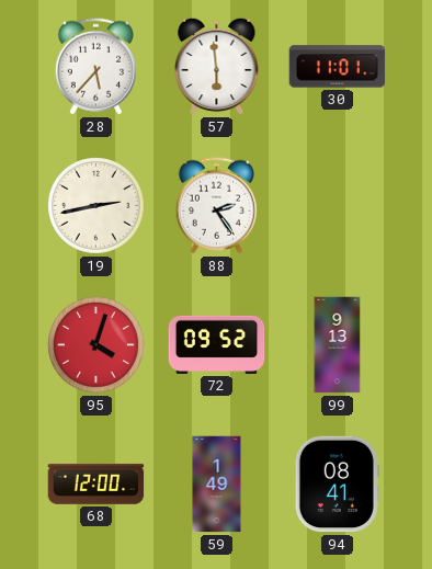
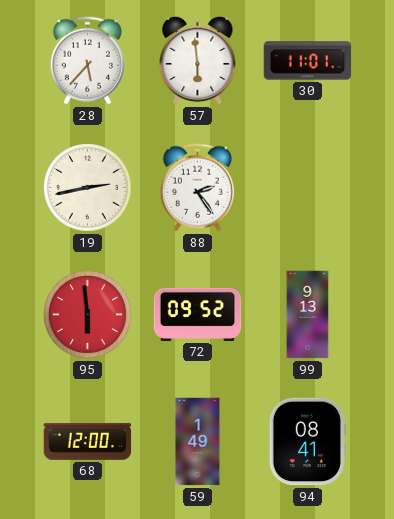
95: 4:03 -> 5:59 (88, 315)
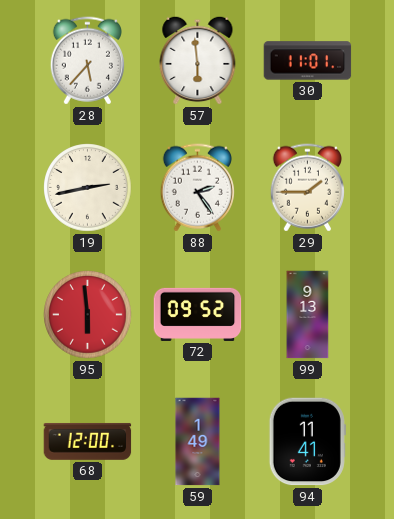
29: none -> 1:45 (307, 188)
94: 08:41 -> 11:41 (307, 442)
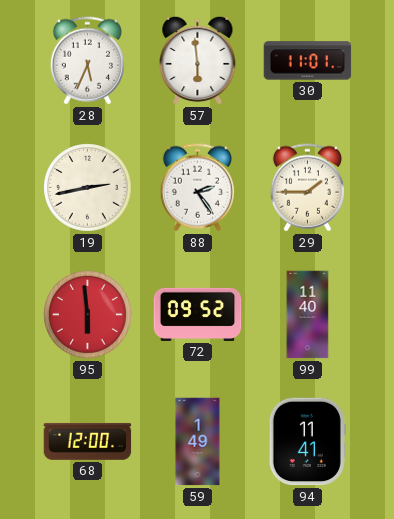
28: 5:37 -> 5:34 (87, 61)
99: 9:13 -> 11:40 (308, 315)
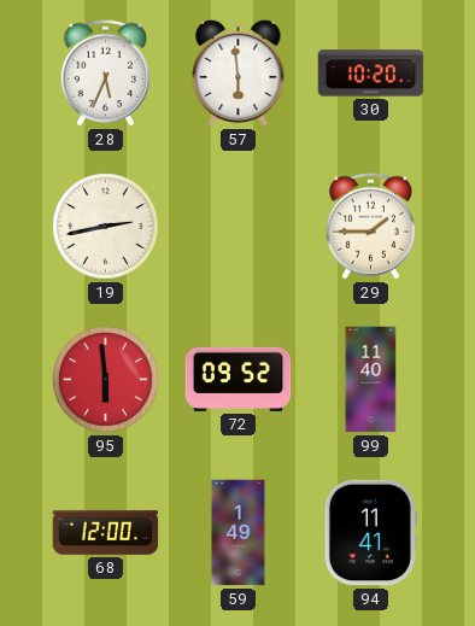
30: 11:01 -> 10:20 (371, 74)
88: 2:24 -> none (197, 188)
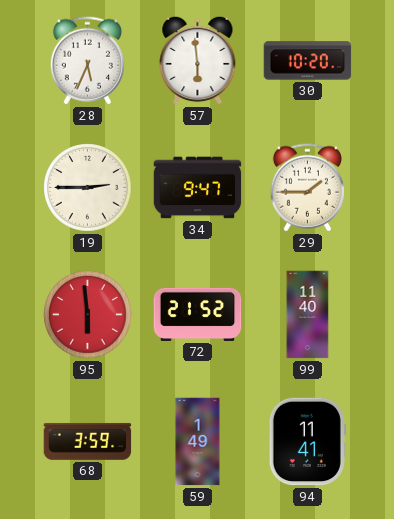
19: 2:43 -> 2:45 (88, 188)
34: none -> 9:47 (198, 188)
72: 09:52 -> 21:52 (198, 314)
68: 12:00 -> 3:59 (88, 441)
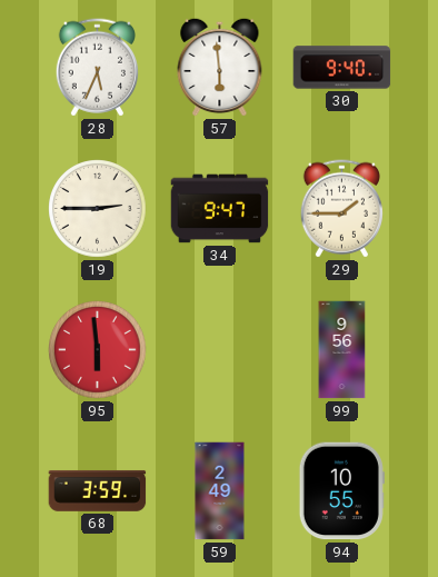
30: 10:20 -> 9:40 (342, 68)
72: 21:52 -> none (198, 314)
99: 11:40 -> 9:56 (342, 350)
59: 1:49 -> 2:49 (220, 491)
94: 11:41 -> 10:55 (341, 491)
